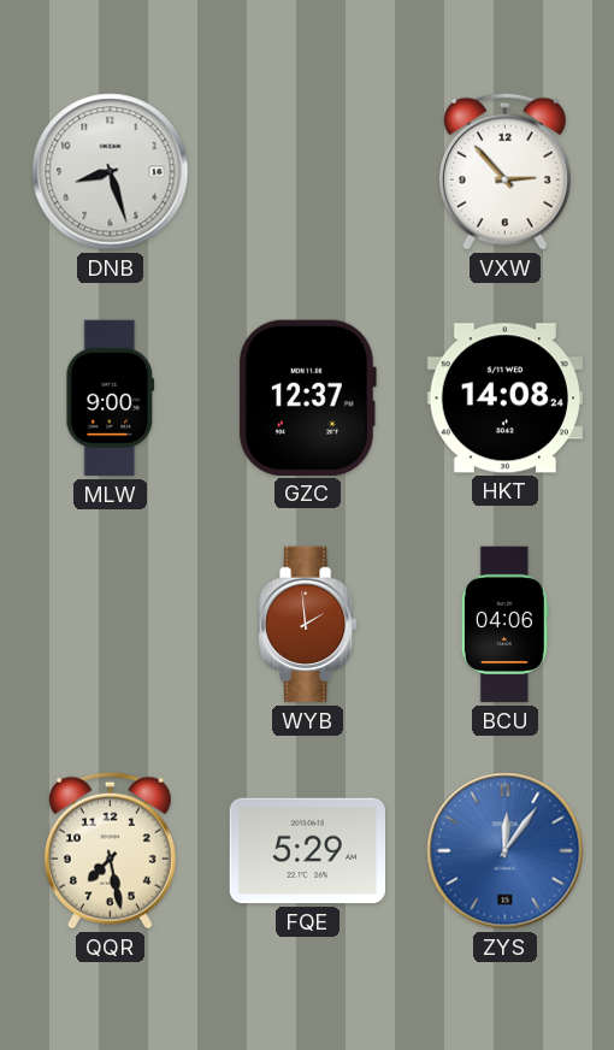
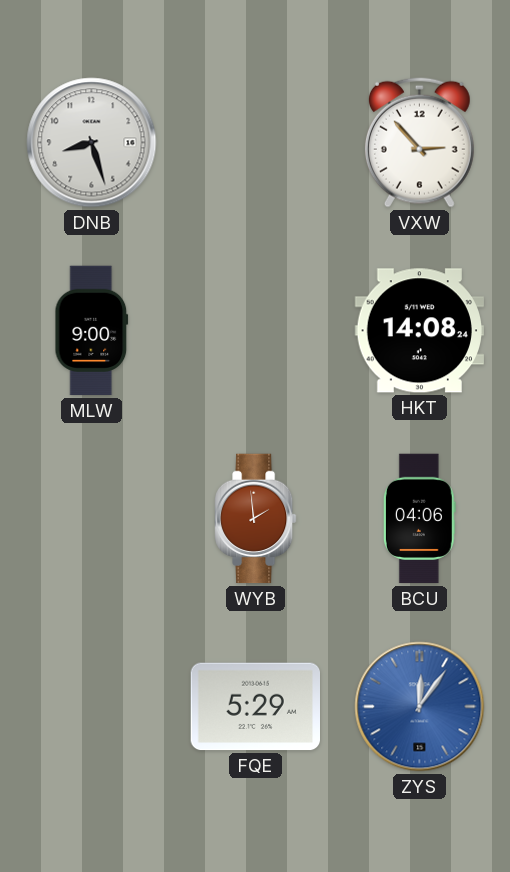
GZC: 12:37 -> none (307, 397)
QQR: 7:28 -> none (110, 850)
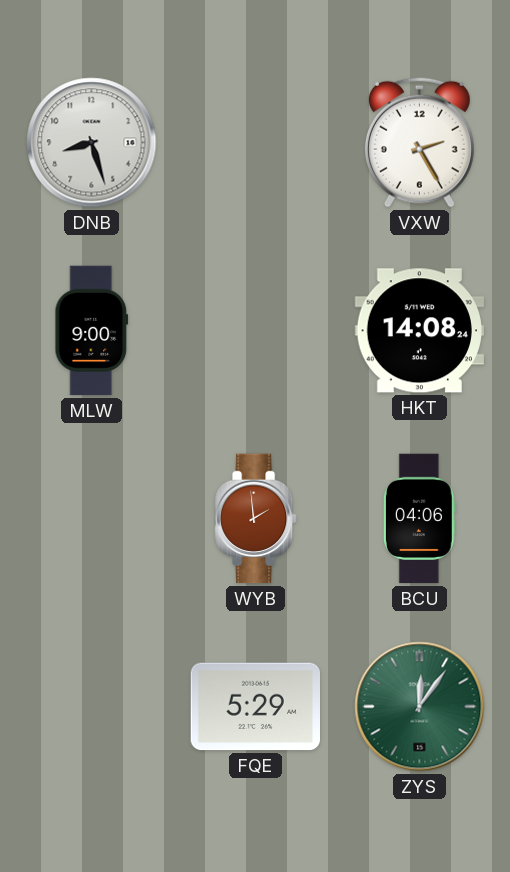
VXW: 2:53 -> 2:25 (419, 142)
ZYS dial: blue -> green (420, 707)
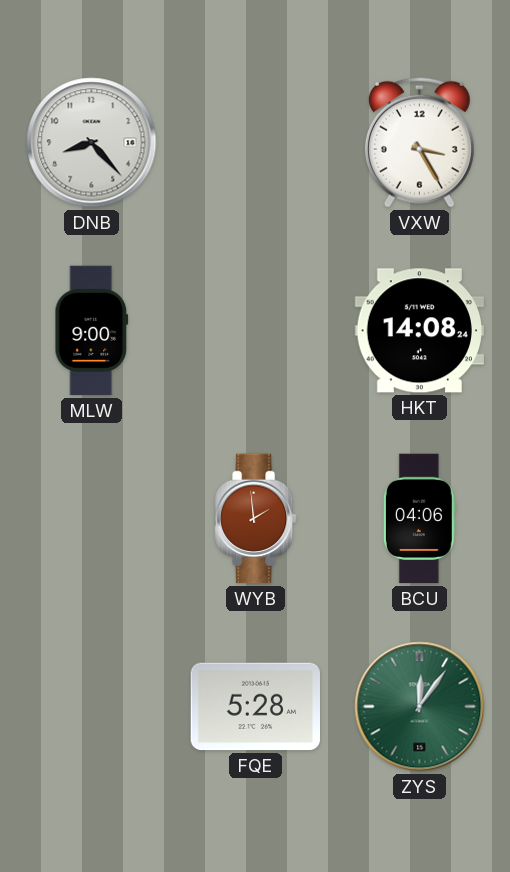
DNB: 8:27 -> 8:23 (92, 143)
VXW: 2:25 -> 3:25 (419, 142)
FQE: 5:29 -> 5:28 (255, 707)
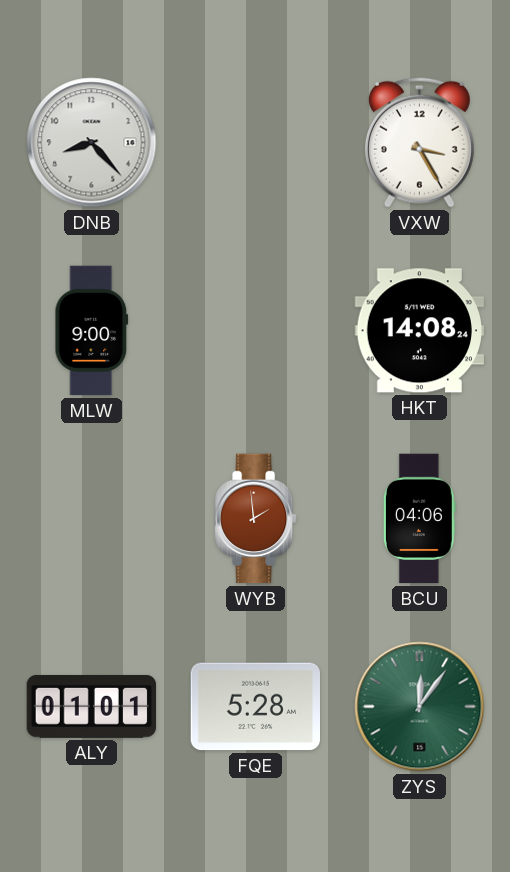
ALY: none -> 01:01 (91, 706)
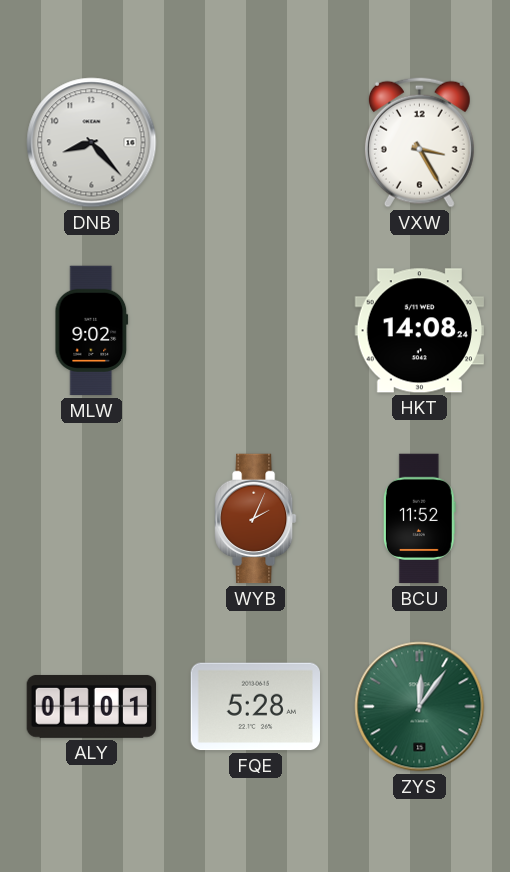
MLW: 9:00 -> 9:02 (92, 331)
WYB: 1:59 -> 2:04 (256, 519)
BCU: 04:06 -> 11:52 (419, 519)
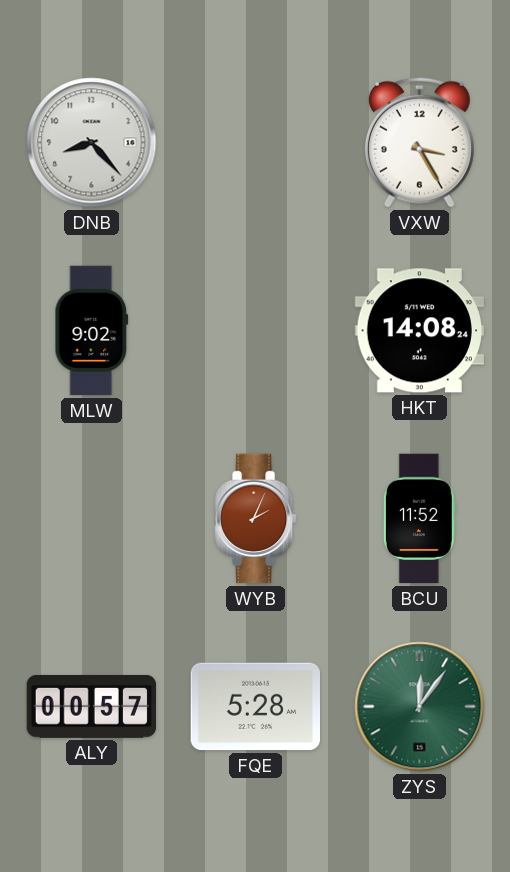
ALY: 01:01 -> 00:57 (91, 706)
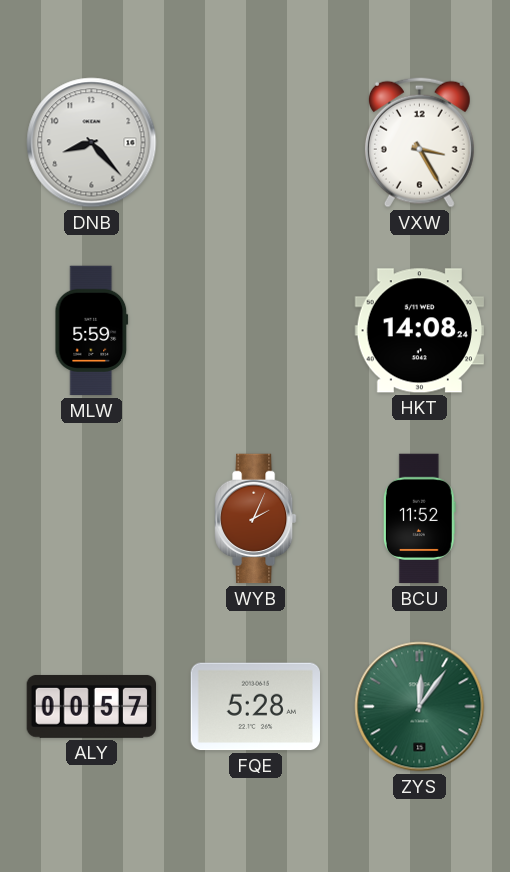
MLW: 9:02 -> 5:59 (92, 331)
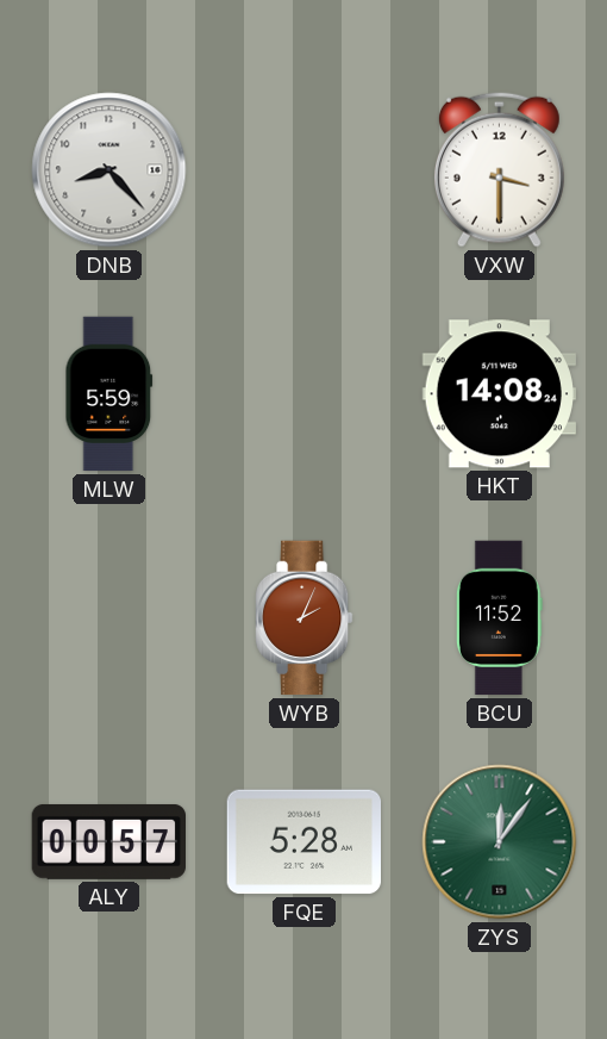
VXW: 3:25 -> 3:30 (499, 169)
